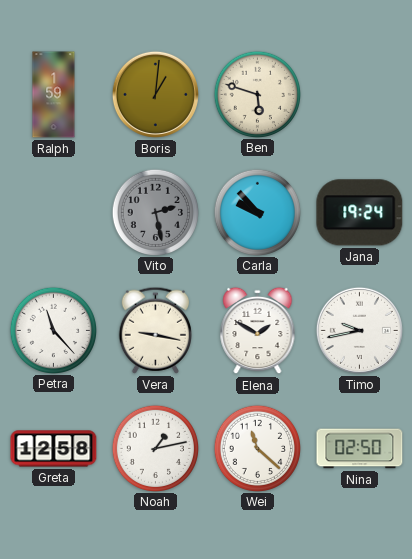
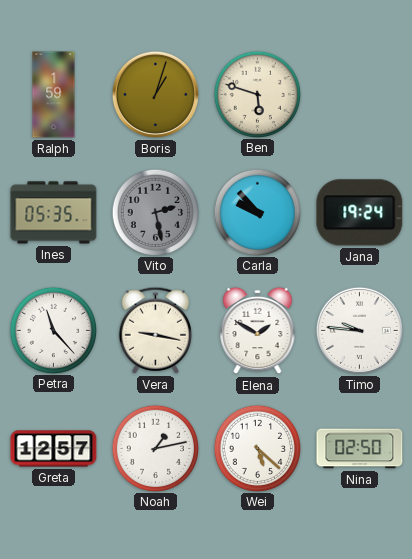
Boris: 1:01 -> 1:03 (155, 94)
Ines: none -> 05:35 (54, 213)
Timo: 9:43 -> 9:46 (359, 330)
Greta: 12:58 -> 12:57 (54, 449)
Wei: 11:22 -> 5:22 (257, 448)
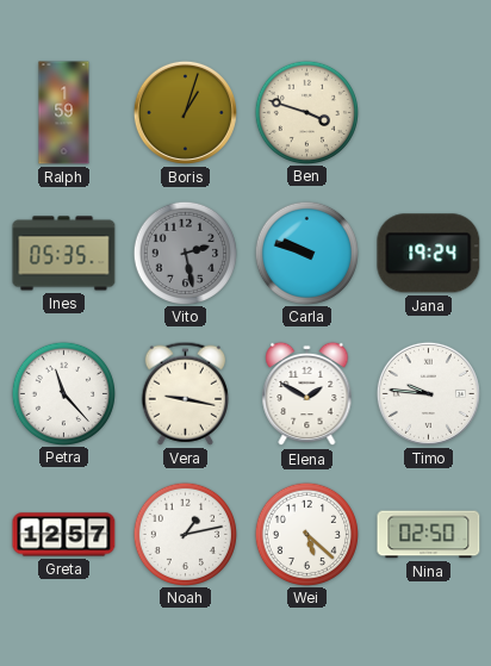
Ben: 5:48 -> 3:48 (306, 112)
Carla: 9:53 -> 9:48 (306, 253)
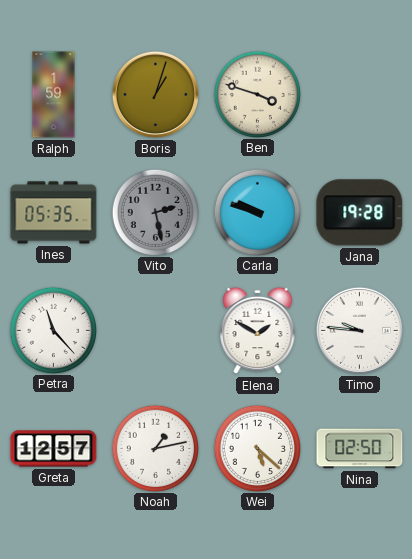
Jana: 19:24 -> 19:28 (360, 213)
Vera: 9:17 -> none (185, 393)
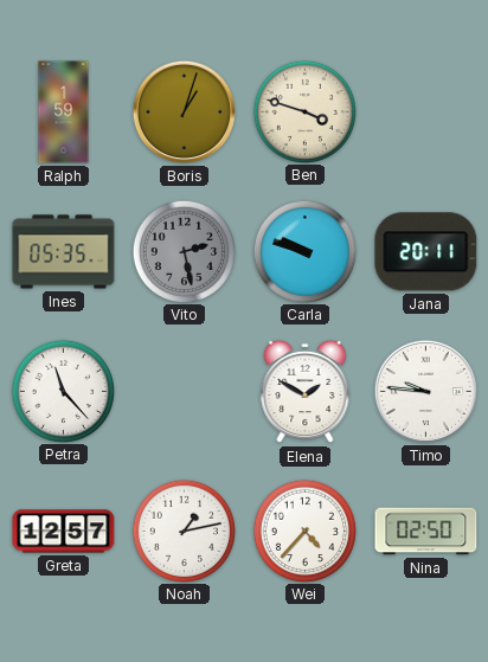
Jana: 19:28 -> 20:11 (426, 252)
Wei: 5:22 -> 4:37 (304, 531)
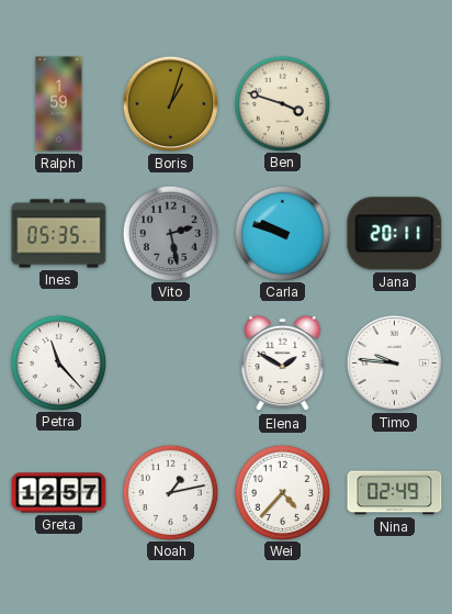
Nina: 02:50 -> 02:49 (395, 493)
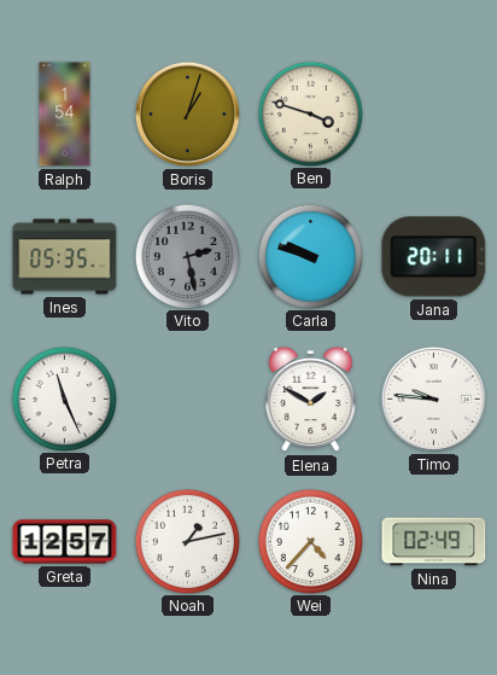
Ralph: 1:59 -> 1:54 (65, 115)
Petra: 11:23 -> 11:26 (64, 398)
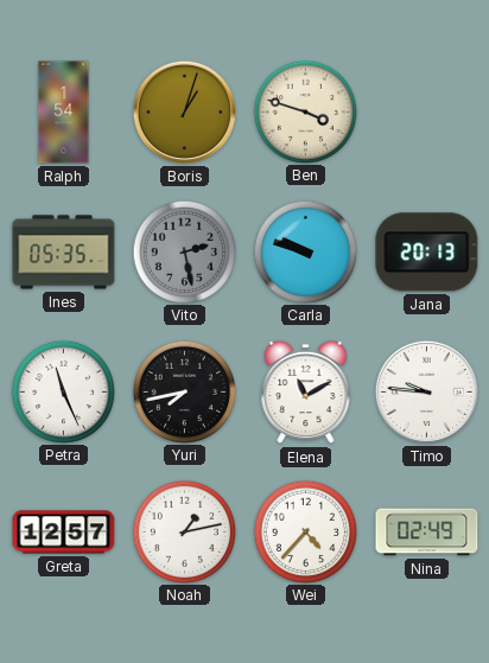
Jana: 20:11 -> 20:13 (427, 253)
Yuri: none -> 7:43 (184, 391)
Elena: 1:50 -> 11:10 (306, 393)
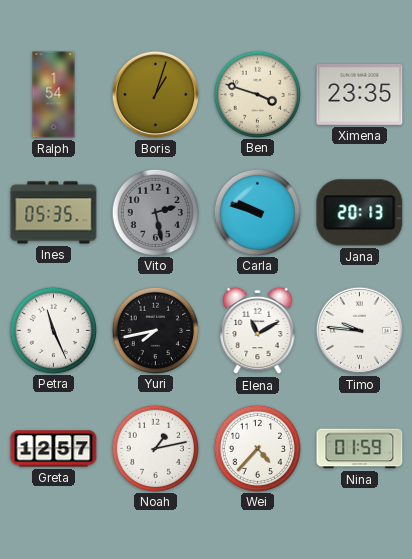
Ximena: none -> 23:35 (360, 95)
Nina: 02:49 -> 01:59 (360, 449)
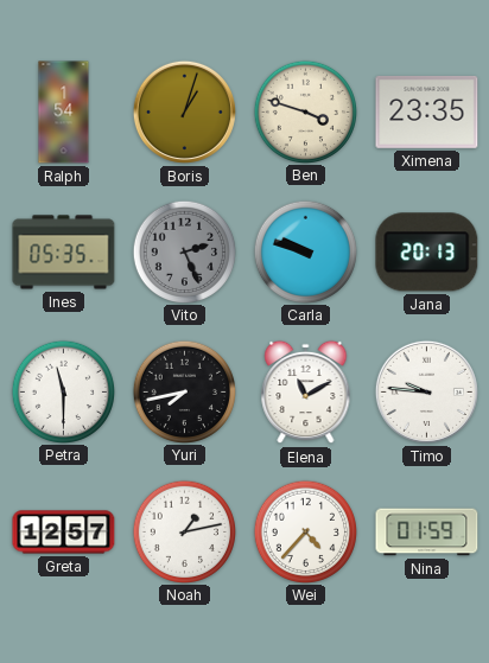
Vito: 2:28 -> 2:26 (184, 251)
Petra: 11:26 -> 11:30 (63, 391)
